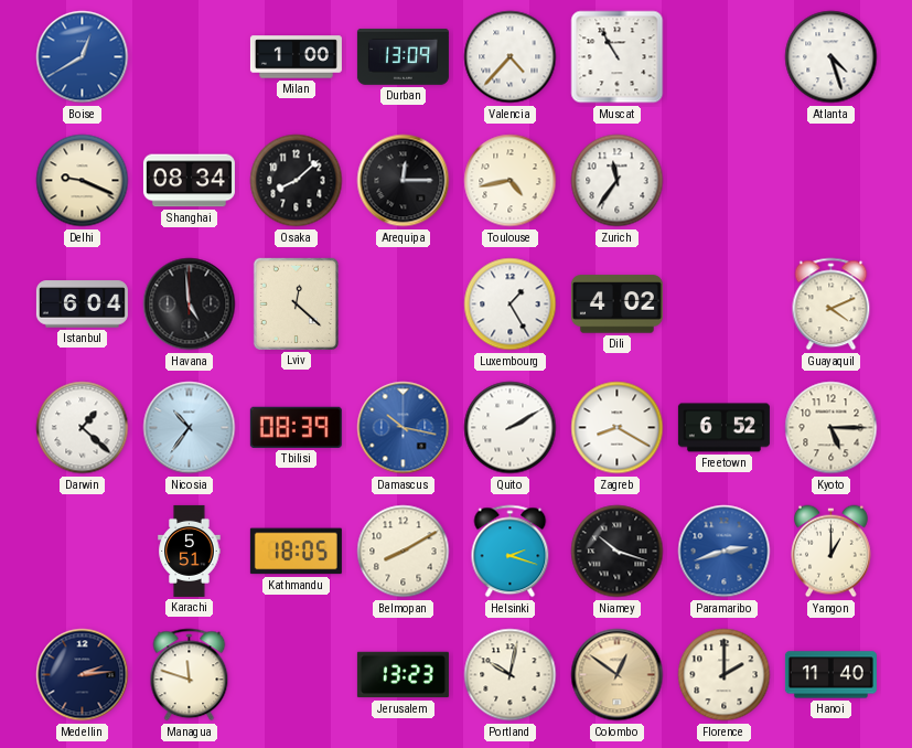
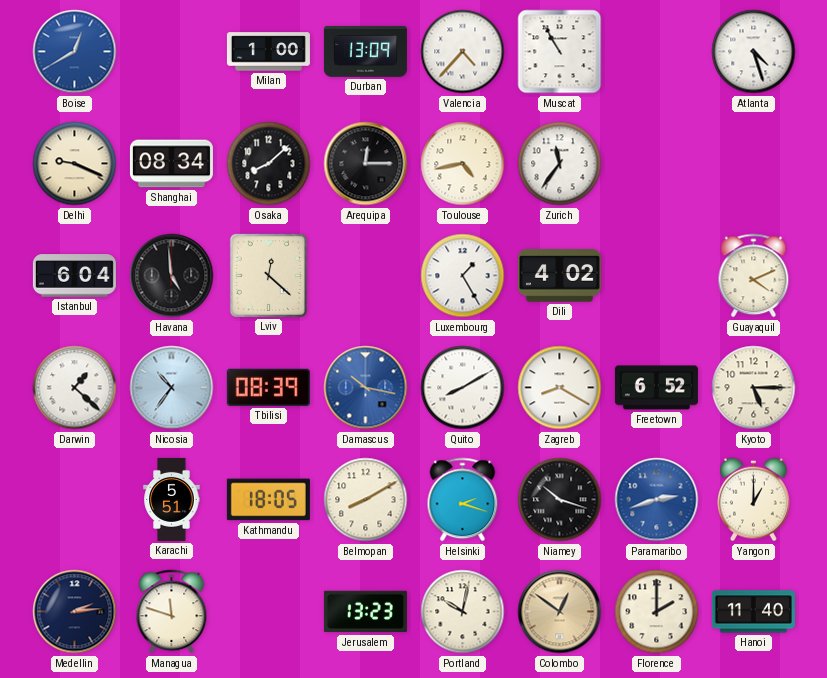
Quito: 2:10 -> 8:10 (463, 388)
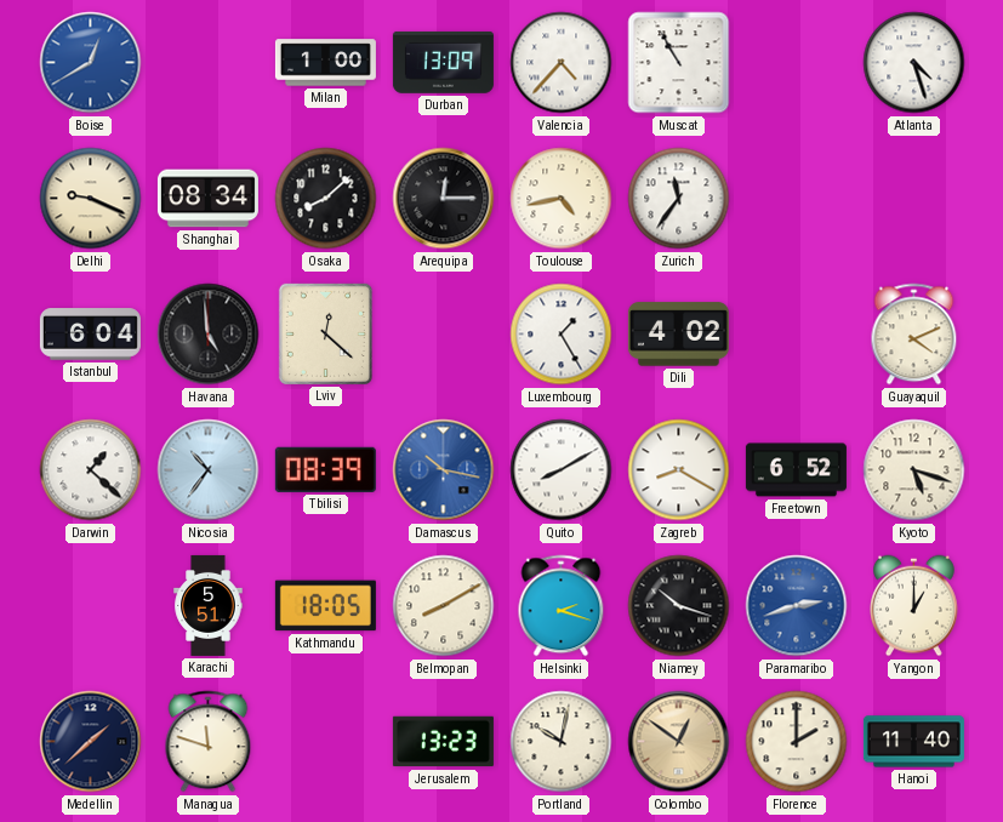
Kyoto: 5:15 -> 5:18 (914, 470)
Medellin: 2:14 -> 1:38 (91, 742)
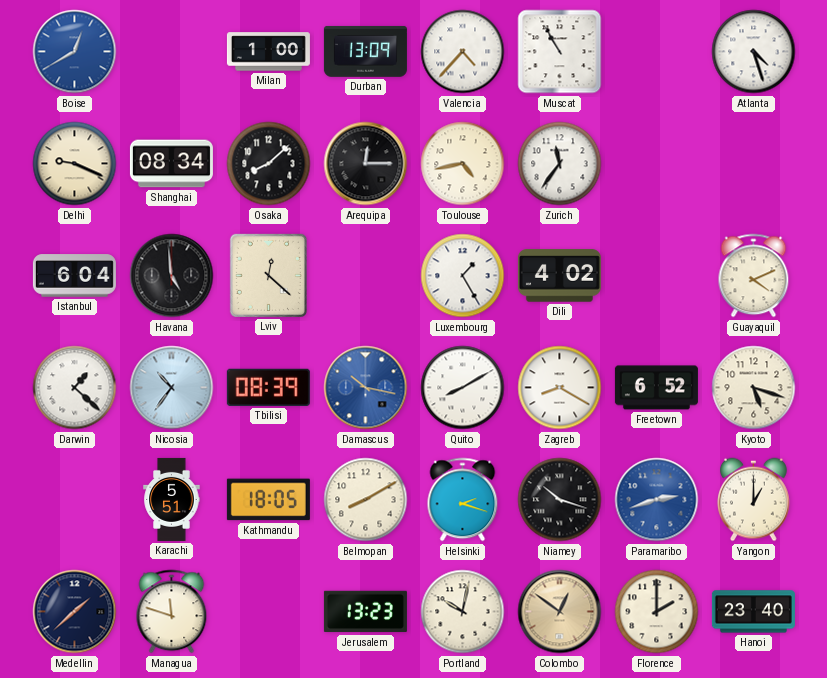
Hanoi: 11:40 -> 23:40 (753, 612)
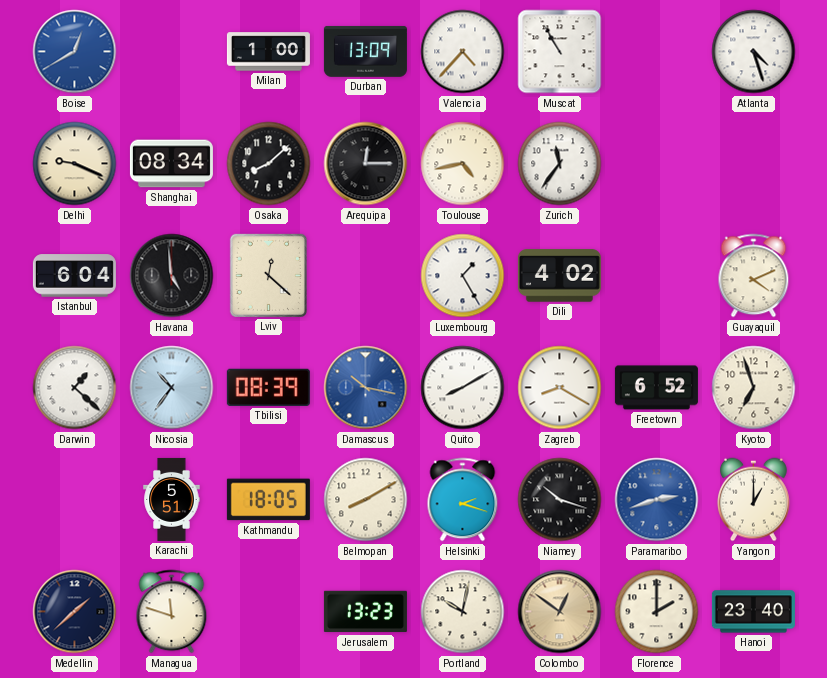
Kyoto: 5:18 -> 6:57 (754, 388)
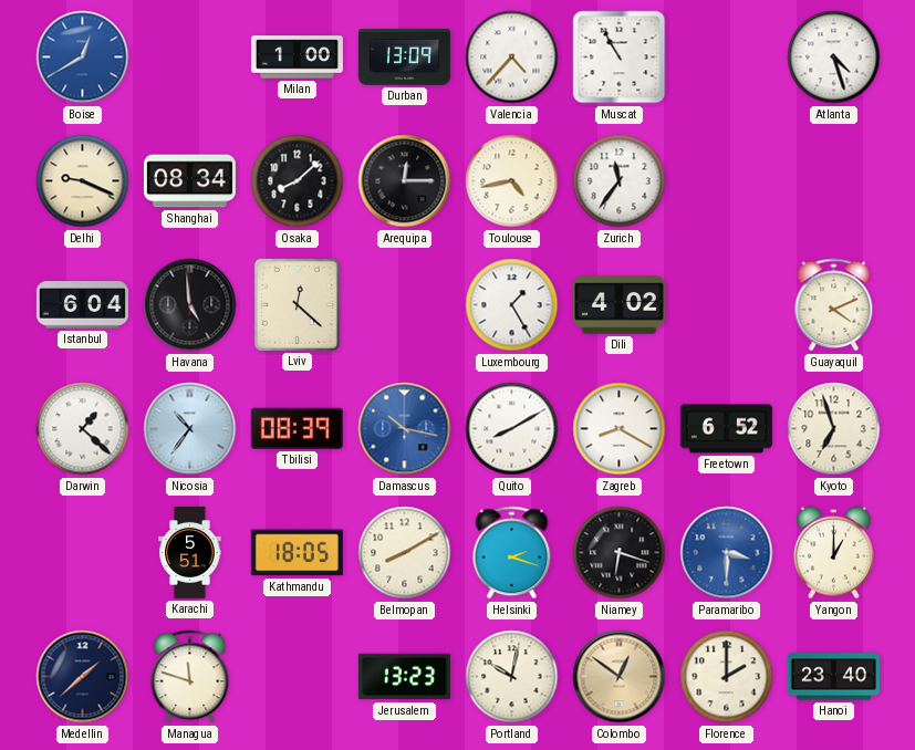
Niamey: 10:18 -> 6:18 (620, 553)
Paramaribo: 2:42 -> 3:30 (727, 553)
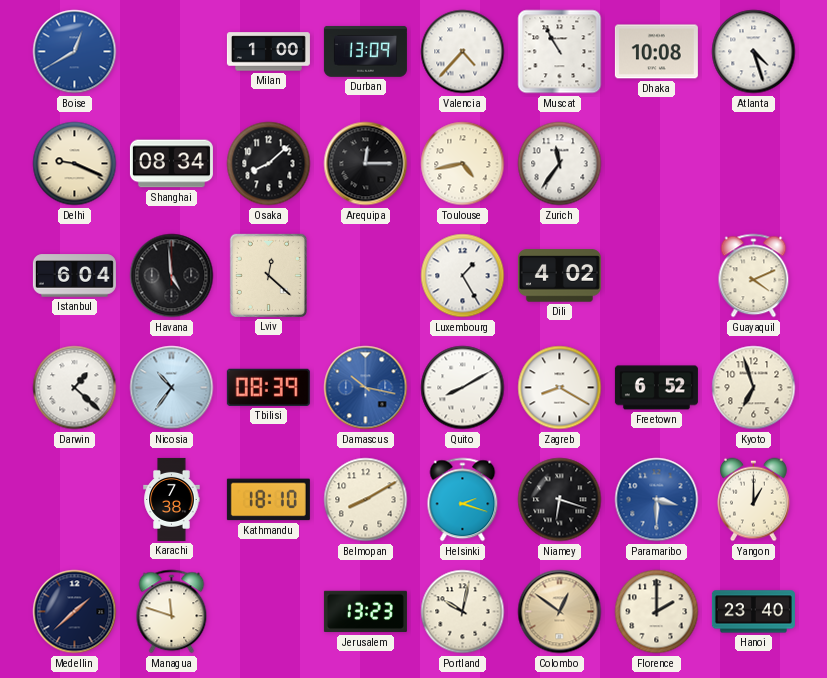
Dhaka: none -> 10:08 (656, 52)
Karachi: 5:51 -> 7:38 (172, 499)
Kathmandu: 18:05 -> 18:10 (268, 500)
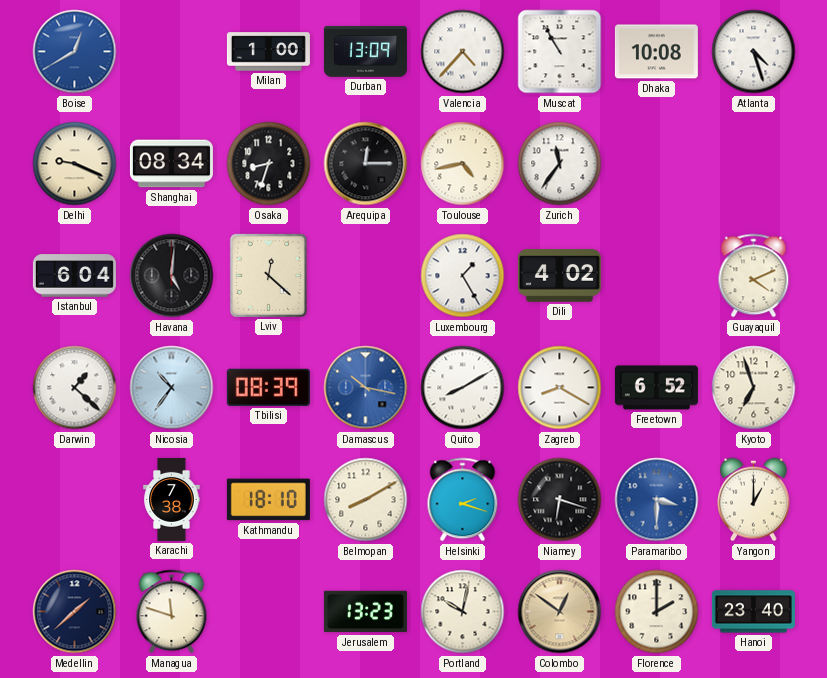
Osaka: 8:08 -> 8:33 (269, 164)
Havana: 4:59 -> 5:01 (172, 276)
